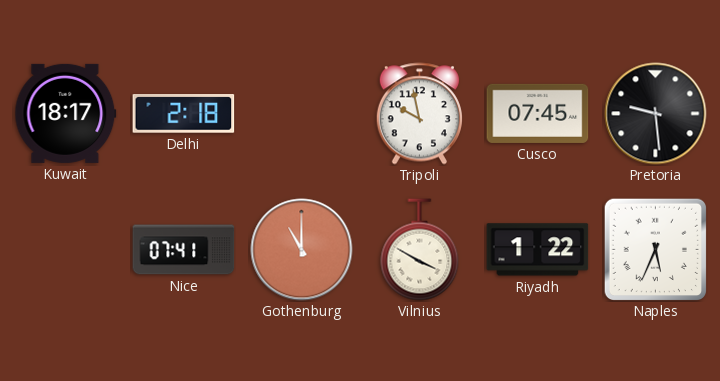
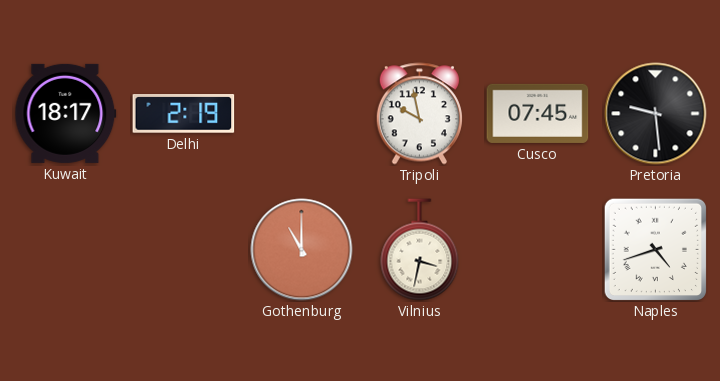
Delhi: 2:18 -> 2:19 (184, 114)
Nice: 07:41 -> none (184, 250)
Vilnius: 3:50 -> 3:32 (420, 250)
Riyadh: 1:22 -> none (538, 250)
Naples: 5:34 -> 4:42 (655, 249)
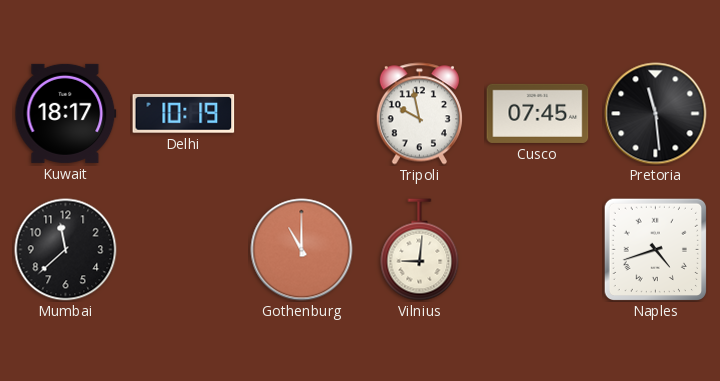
Delhi: 2:19 -> 10:19 (184, 114)
Pretoria: 9:29 -> 11:29 (656, 114)
Mumbai: none -> 11:38 (66, 250)
Vilnius: 3:32 -> 9:01 (420, 250)
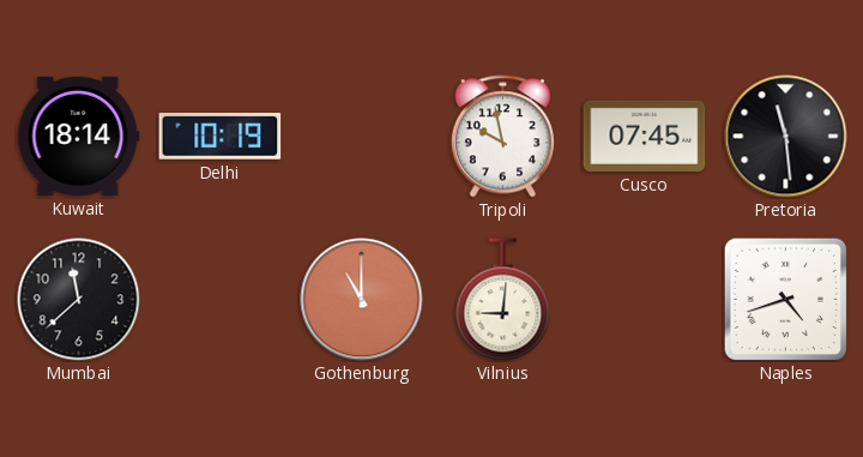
Kuwait: 18:17 -> 18:14 (79, 136)
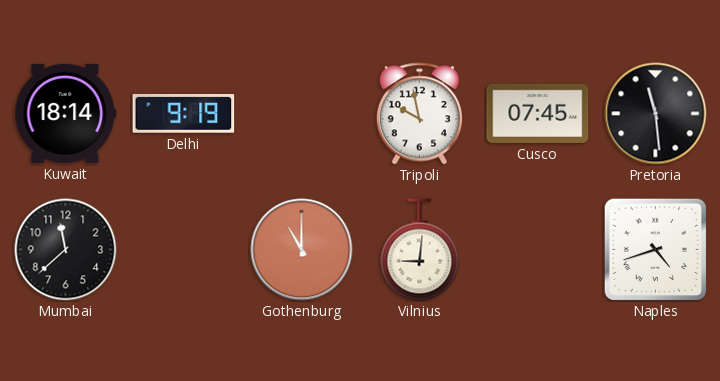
Delhi: 10:19 -> 9:19 (184, 114)
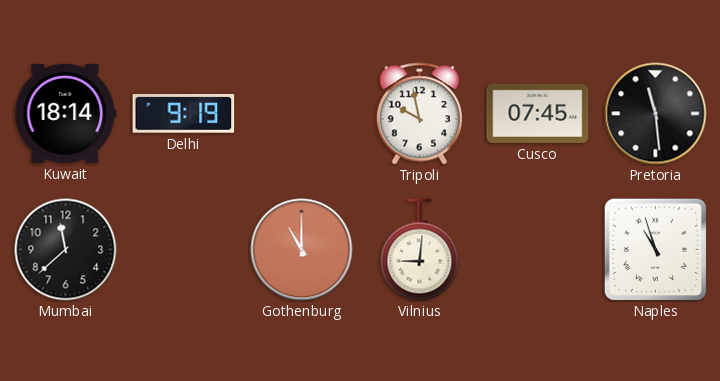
Naples: 4:42 -> 10:57 (655, 249)
